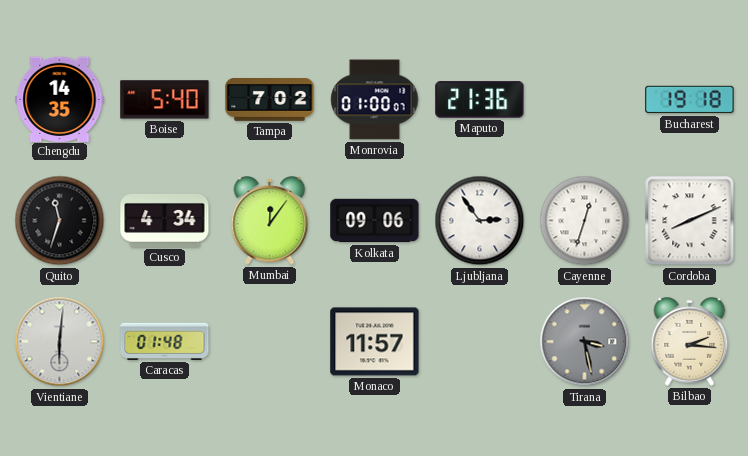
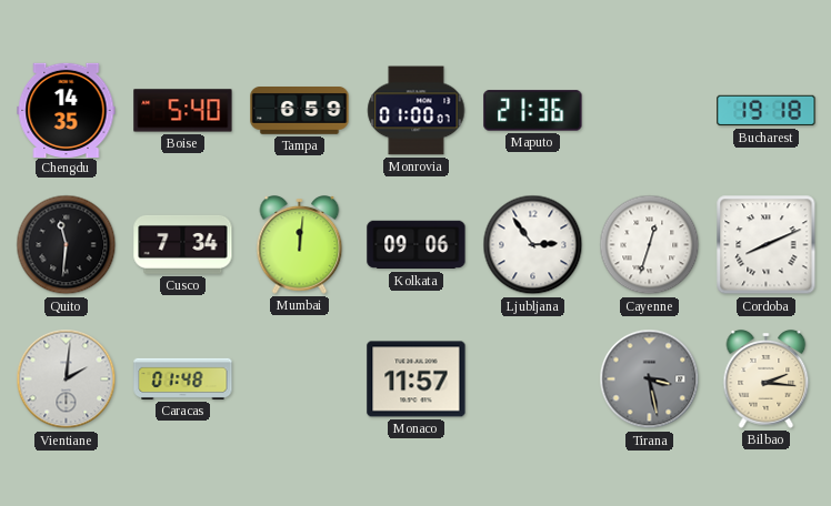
Tampa: 7:02 -> 6:59 (300, 111)
Quito: 11:33 -> 11:31 (67, 245)
Cusco: 4:34 -> 7:34 (183, 245)
Mumbai: 12:06 -> 12:01 (300, 245)
Vientiane: 6:01 -> 2:01 (67, 379)
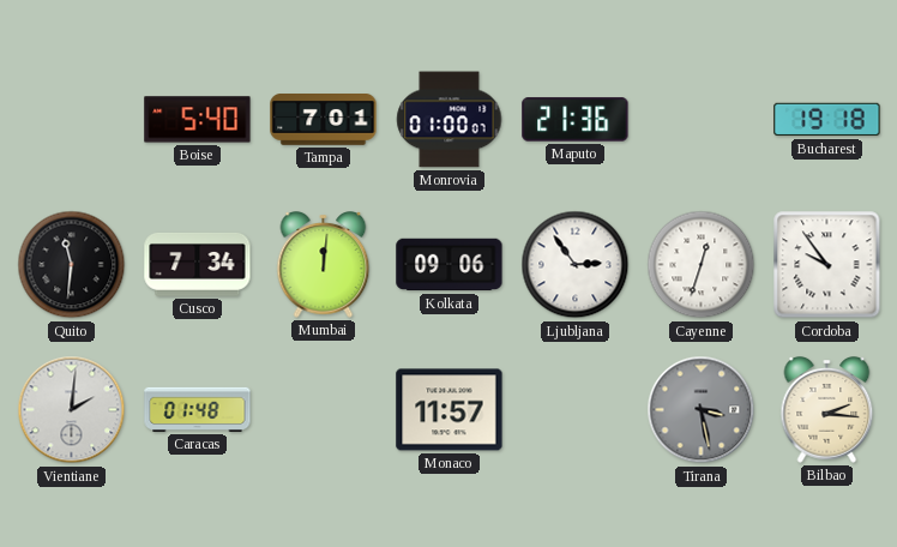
Chengdu: 14:35 -> none (67, 110)
Tampa: 6:59 -> 7:01 (324, 120)
Cordoba: 8:11 -> 9:54 (827, 265)
